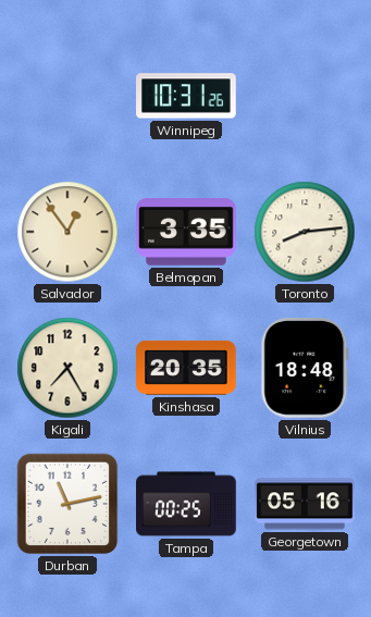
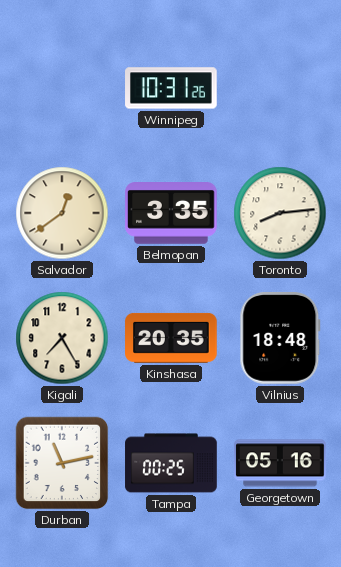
Salvador: 12:54 -> 12:39 (62, 213)
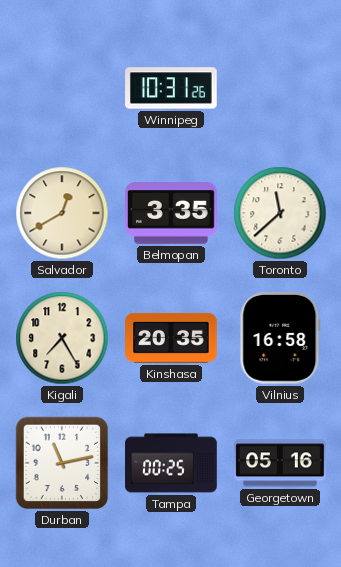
Salvador: 12:39 -> 12:40 (62, 213)
Toronto: 8:14 -> 11:38 (280, 213)
Vilnius: 18:48 -> 16:58 (280, 339)
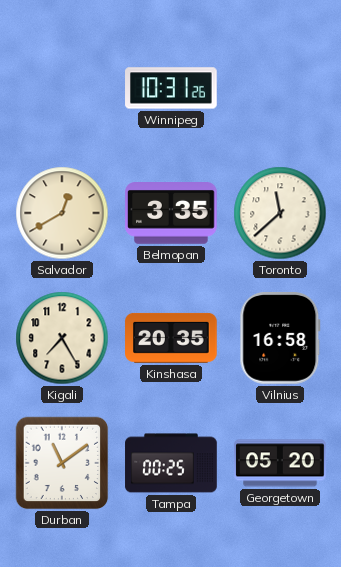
Durban: 11:13 -> 11:09 (62, 463)
Georgetown: 05:16 -> 05:20 (280, 463)
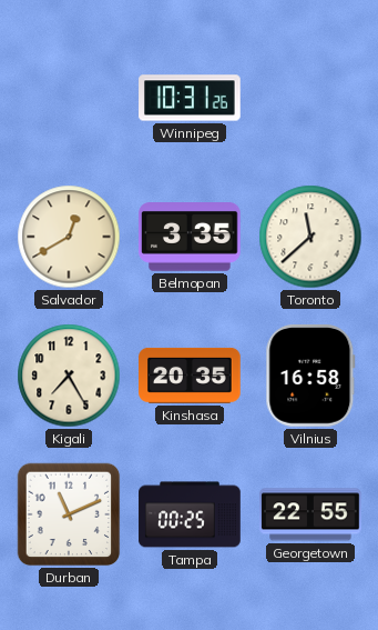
Durban: 11:09 -> 11:11 (69, 514)
Georgetown: 05:20 -> 22:55 (310, 514)
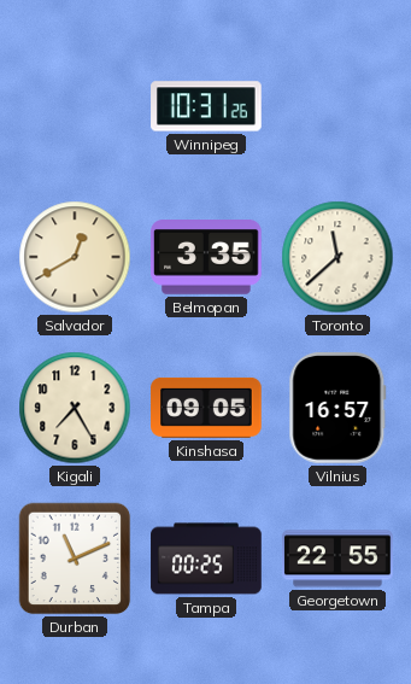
Kinshasa: 20:35 -> 09:05 (206, 408)
Vilnius: 16:58 -> 16:57 (337, 409)
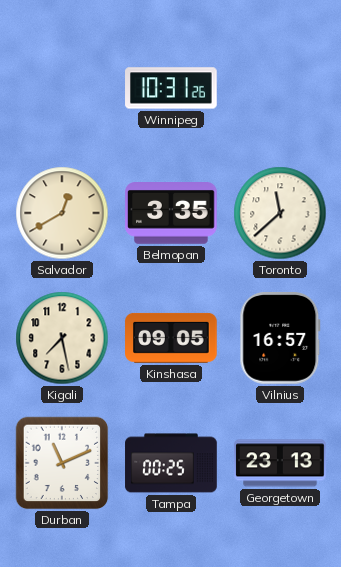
Kigali: 7:25 -> 7:28 (62, 338)
Georgetown: 22:55 -> 23:13 (280, 463)
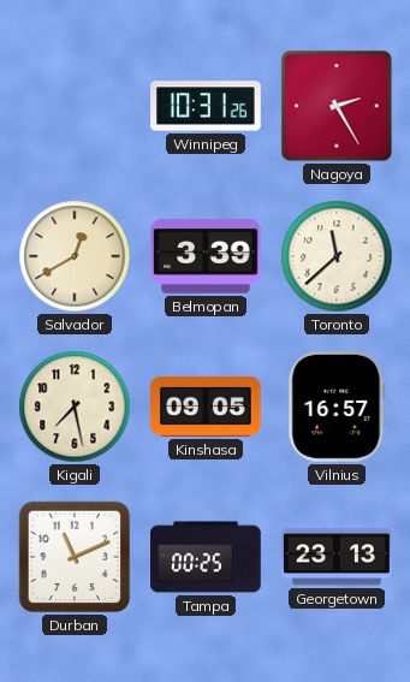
Nagoya: none -> 2:25 (337, 106)
Belmopan: 3:35 -> 3:39 (206, 257)
